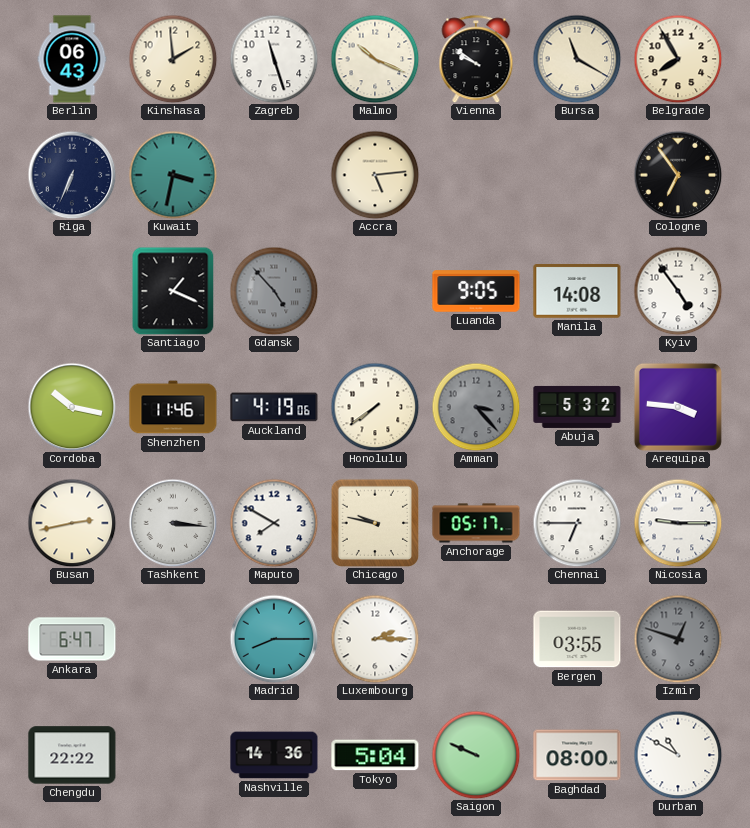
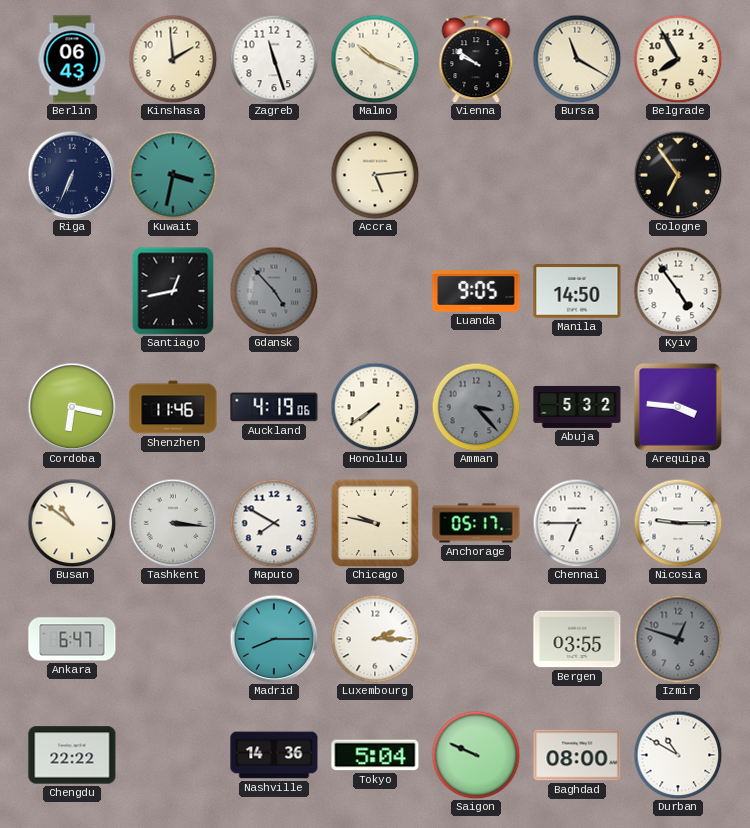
Santiago: 1:19 -> 12:43 (173, 291)
Manila: 14:08 -> 14:50 (577, 291)
Cordoba: 10:17 -> 6:17 (72, 407)
Busan: 2:43 -> 10:51 (72, 523)
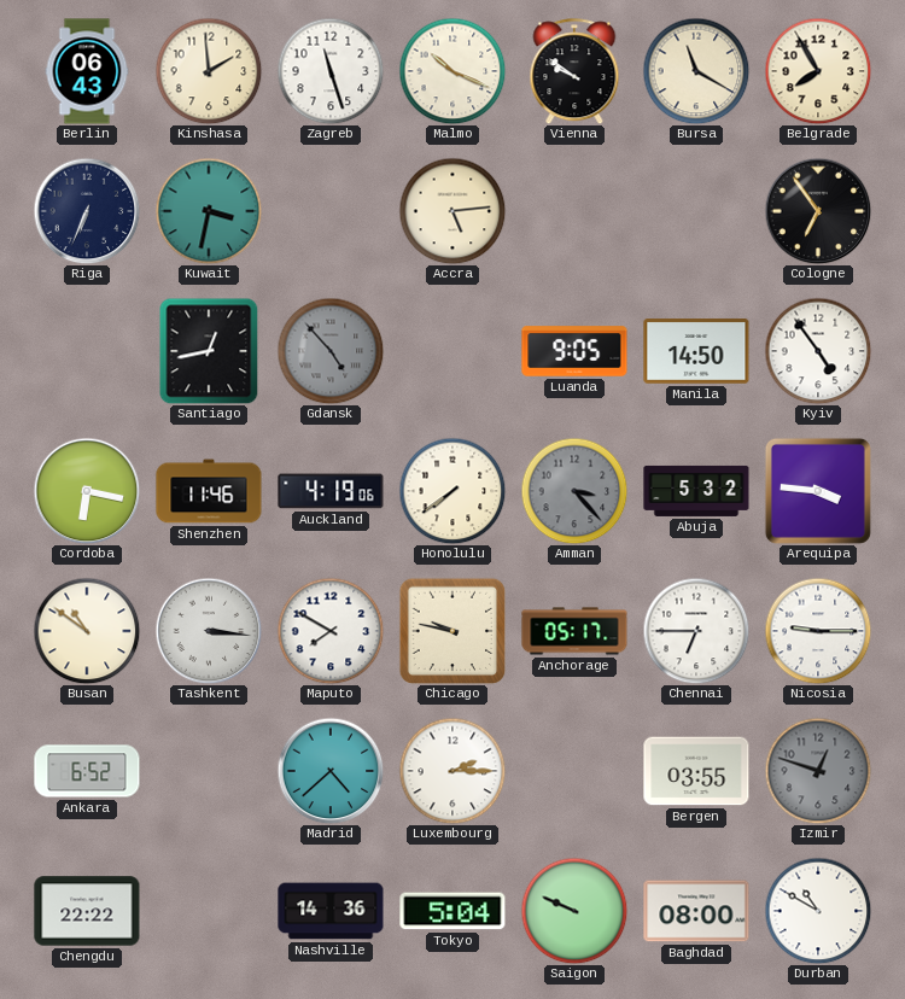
Ankara: 6:47 -> 6:52 (87, 771)
Madrid: 8:15 -> 4:38 (331, 771)
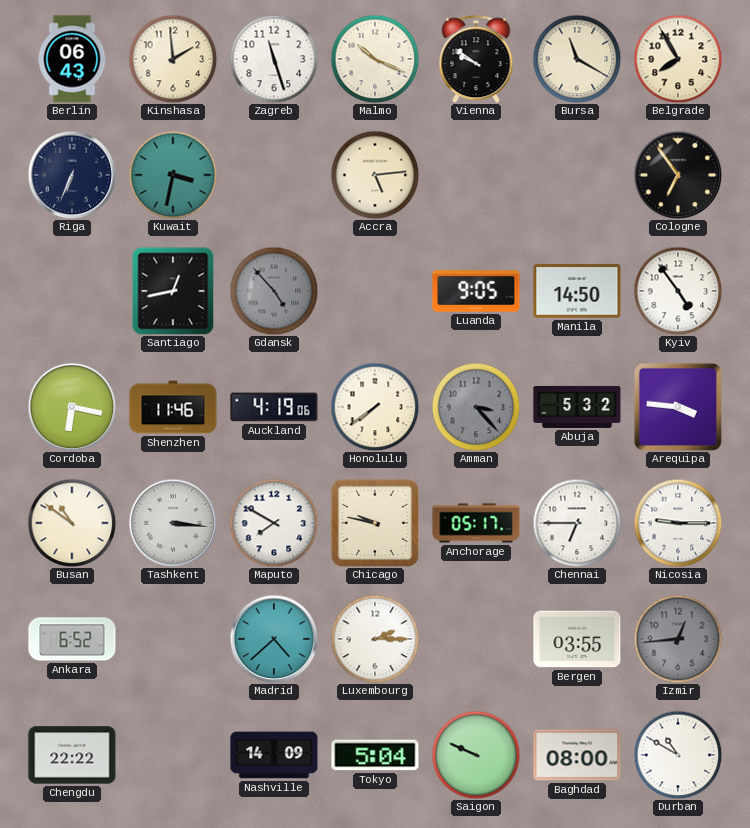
Izmir: 12:48 -> 12:44 (678, 639)
Nashville: 14:36 -> 14:09 (274, 755)
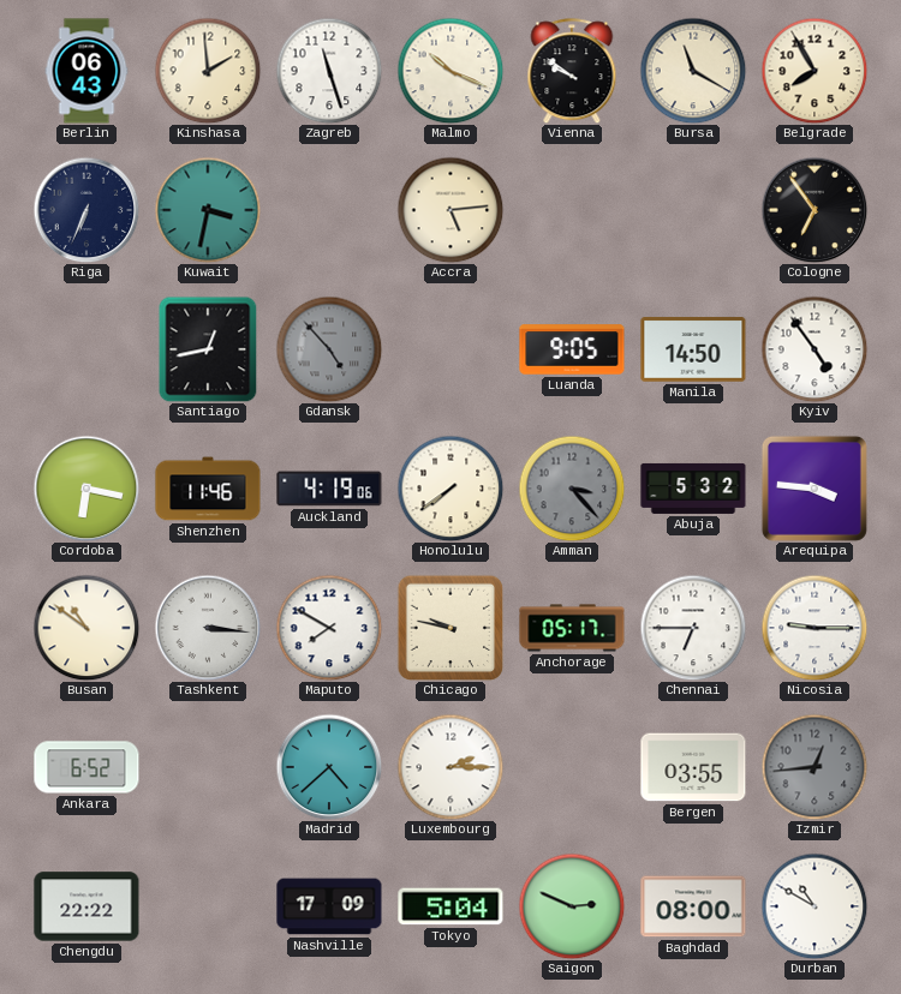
Nashville: 14:09 -> 17:09 (329, 906)
Saigon: 9:49 -> 2:49 (572, 906)
